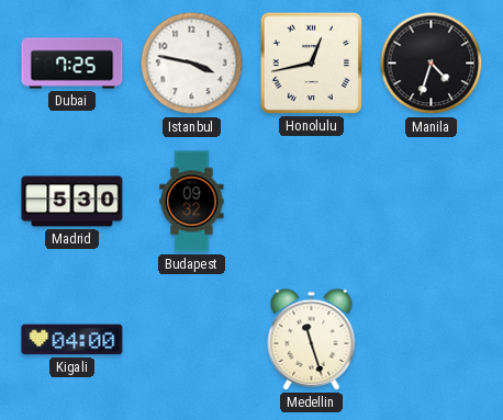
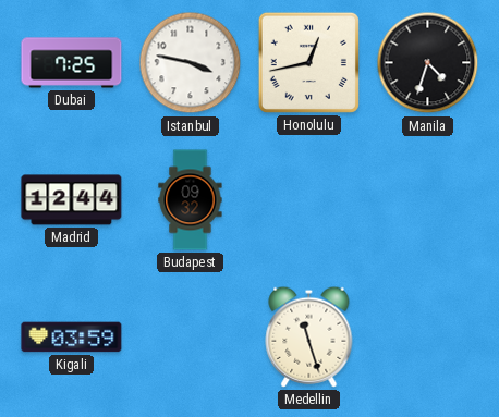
Madrid: 5:30 -> 12:44 (72, 200)
Kigali: 04:00 -> 03:59 (72, 338)
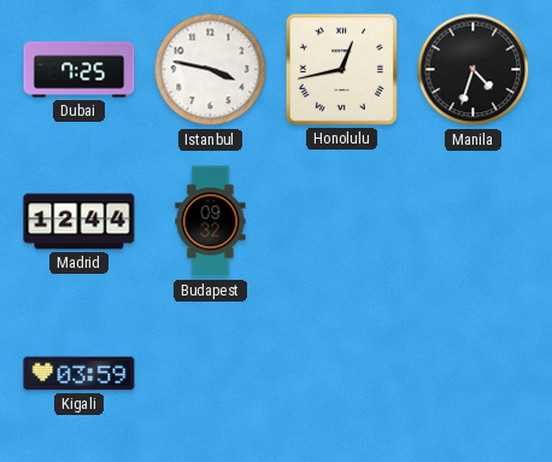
Medellin: 11:27 -> none (309, 336)
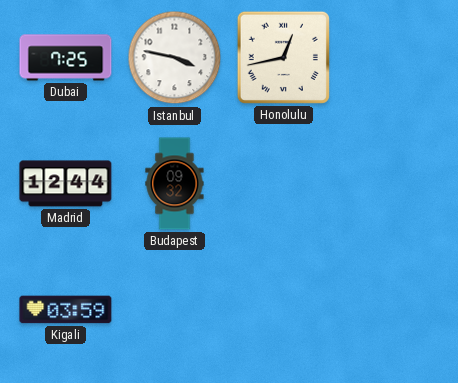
Manila: 4:33 -> none (474, 70)
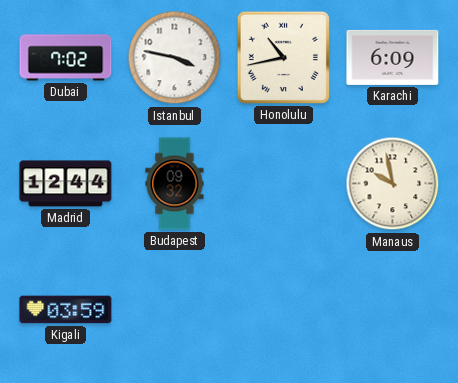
Dubai: 7:25 -> 7:02 (66, 58)
Honolulu: 12:43 -> 10:43 (283, 57)
Karachi: none -> 6:09 (393, 57)
Manaus: none -> 9:58 (393, 184)
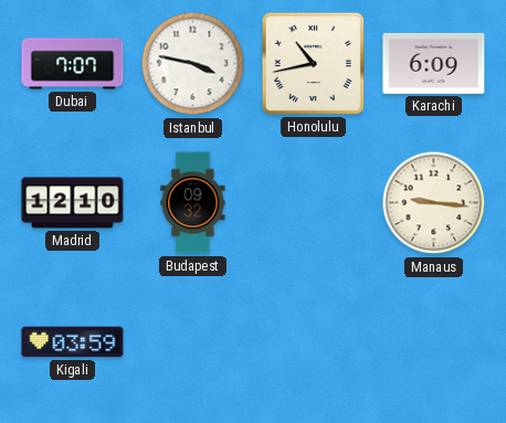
Dubai: 7:02 -> 7:07 (73, 64)
Madrid: 12:44 -> 12:10 (73, 203)
Manaus: 9:58 -> 9:16 (434, 203)
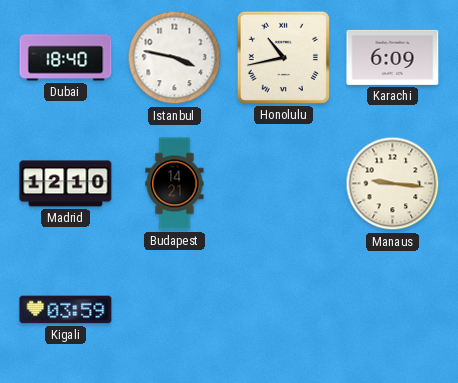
Dubai: 7:07 -> 18:40 (66, 58)
Budapest: 09:32 -> 14:21 (175, 184)
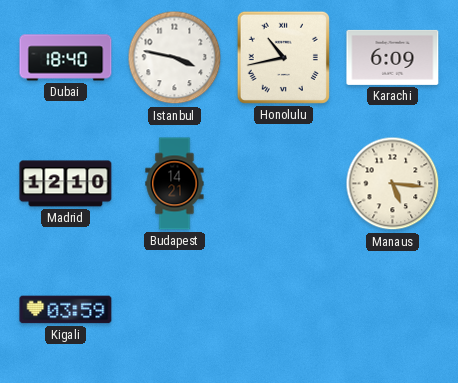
Manaus: 9:16 -> 5:16 (393, 184)
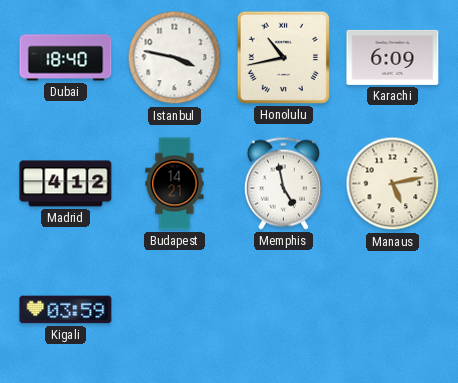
Madrid: 12:10 -> 4:12 (66, 184)
Memphis: none -> 4:58 (283, 183)
Manaus: 5:16 -> 5:13 (393, 184)
